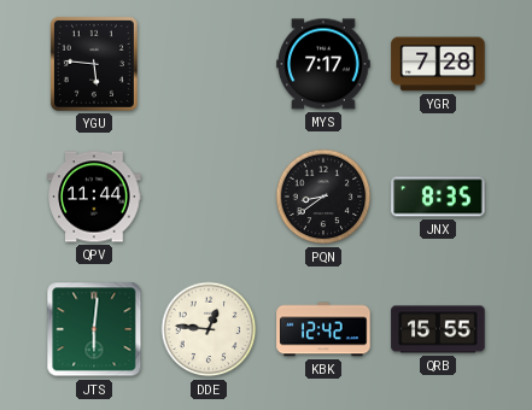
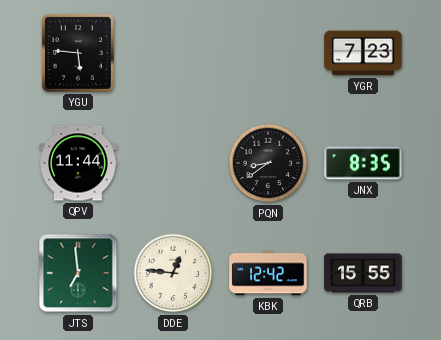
MYS: 7:17 -> none (323, 64)
YGR: 7:28 -> 7:23 (363, 53)
JTS: 6:01 -> 6:59 (78, 273)
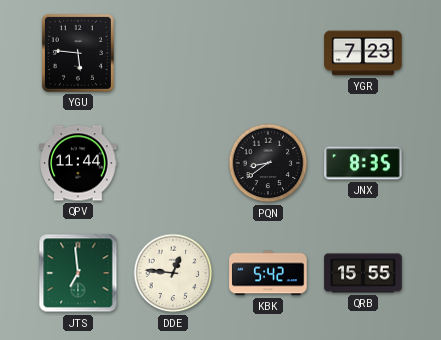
KBK: 12:42 -> 5:42 (268, 273)
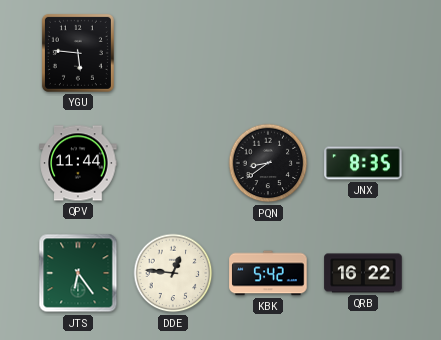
YGR: 7:23 -> none (363, 53)
JTS: 6:59 -> 6:24 (78, 273)
QRB: 15:55 -> 16:22 (363, 273)
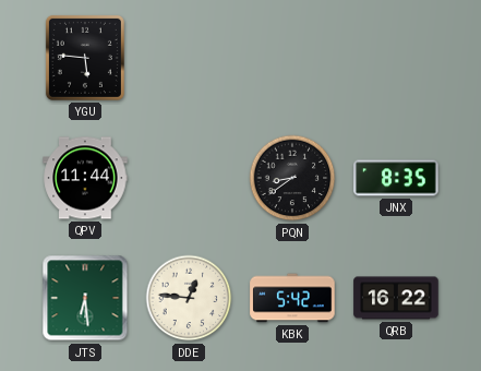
JTS: 6:24 -> 6:29 (85, 298)
